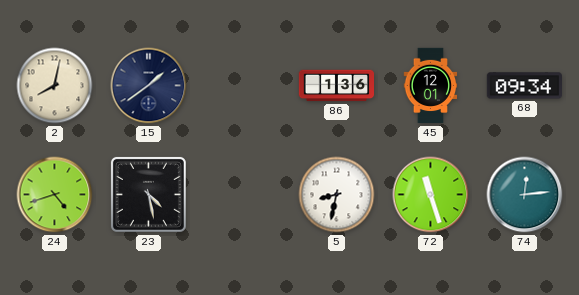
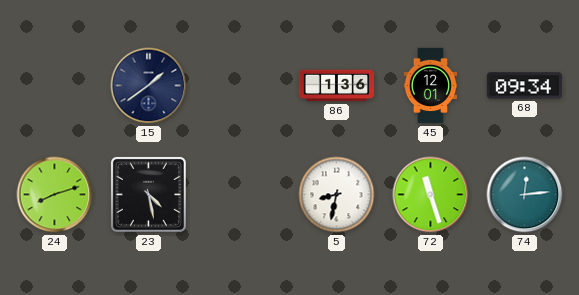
2: 8:02 -> none (55, 86)
24: 4:42 -> 8:12 (55, 195)
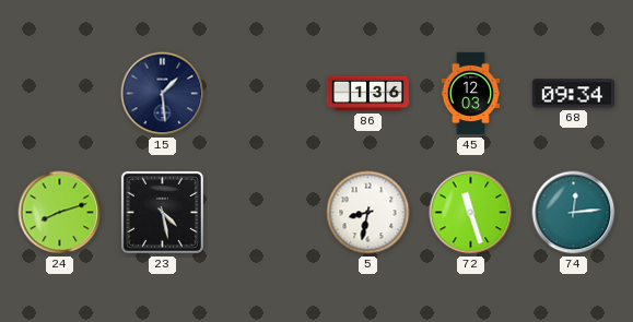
15: 1:39 -> 1:29 (163, 94)
45: 12:01 -> 12:03 (471, 94)
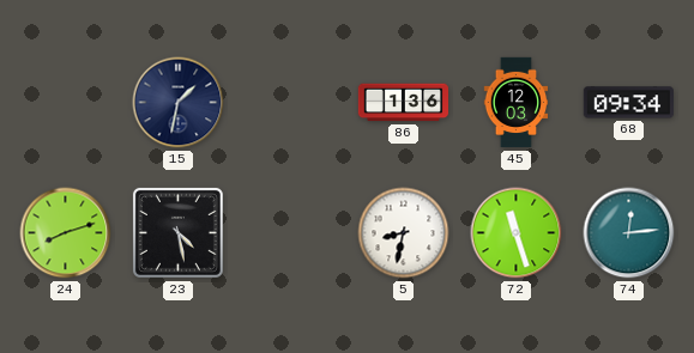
15: 1:29 -> 1:32 (179, 103)
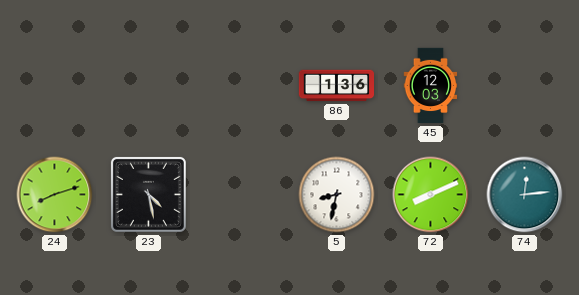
15: 1:32 -> none (179, 103)
68: 09:34 -> none (628, 103)
72: 11:27 -> 8:11 (431, 195)
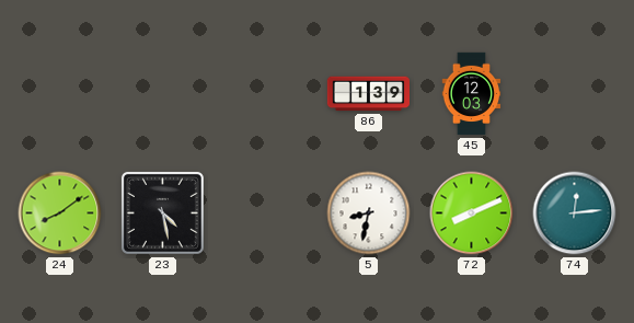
86: 1:36 -> 1:39 (369, 94)
24: 8:12 -> 8:09 (60, 214)
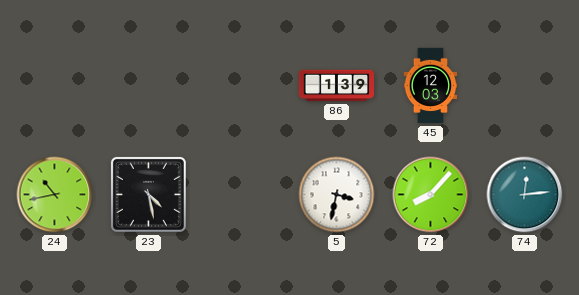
24: 8:09 -> 10:43 (55, 195)
5: 8:32 -> 3:32 (337, 195)
72: 8:11 -> 8:07 (431, 195)
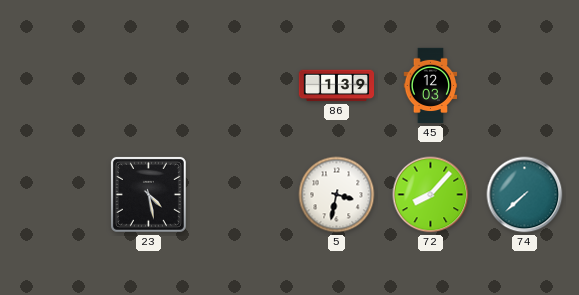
24: 10:43 -> none (55, 195)
74: 12:14 -> 7:38 (525, 195)
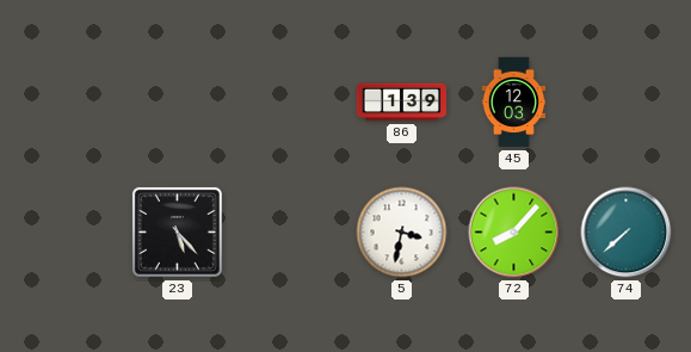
23: 4:28 -> 5:23 (177, 231)
